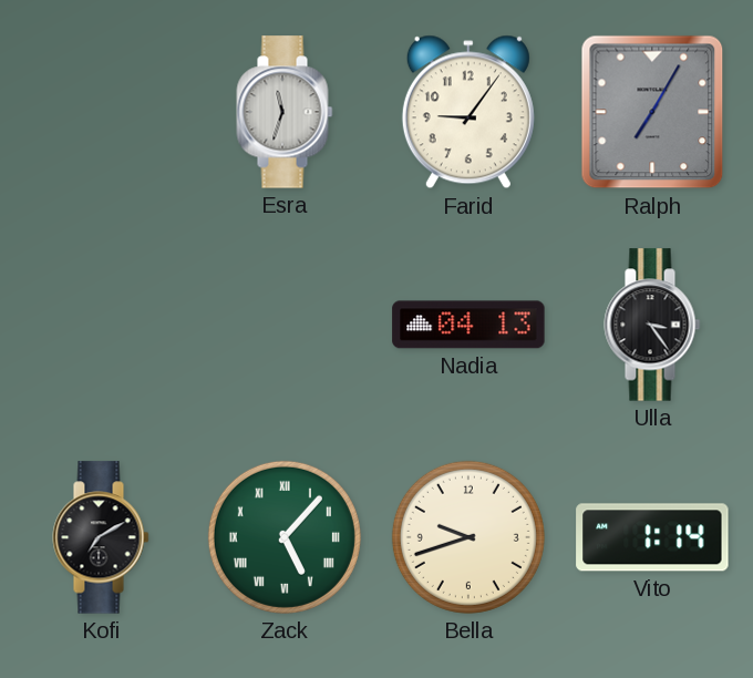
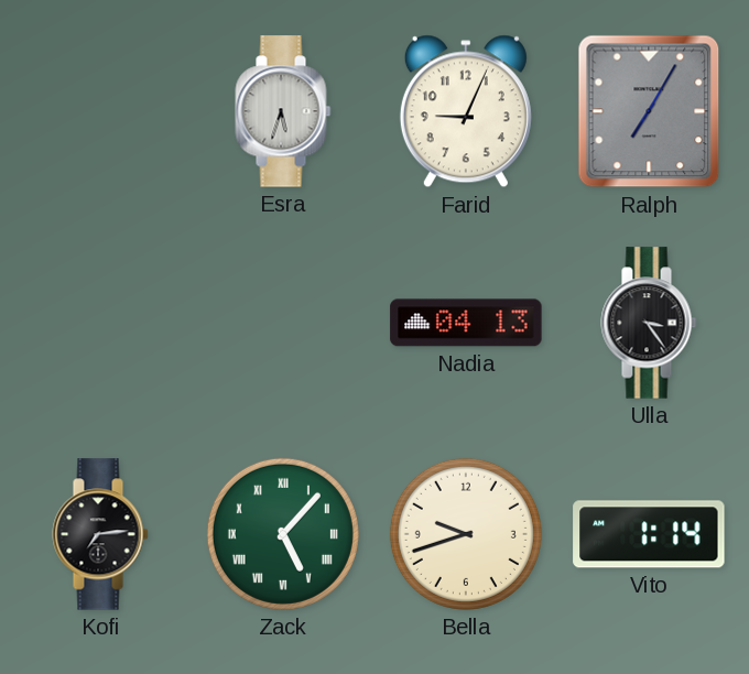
Esra: 11:33 -> 5:33 (283, 111)
Farid: 9:06 -> 9:04 (466, 111)
Kofi: 7:10 -> 7:14 (100, 534)
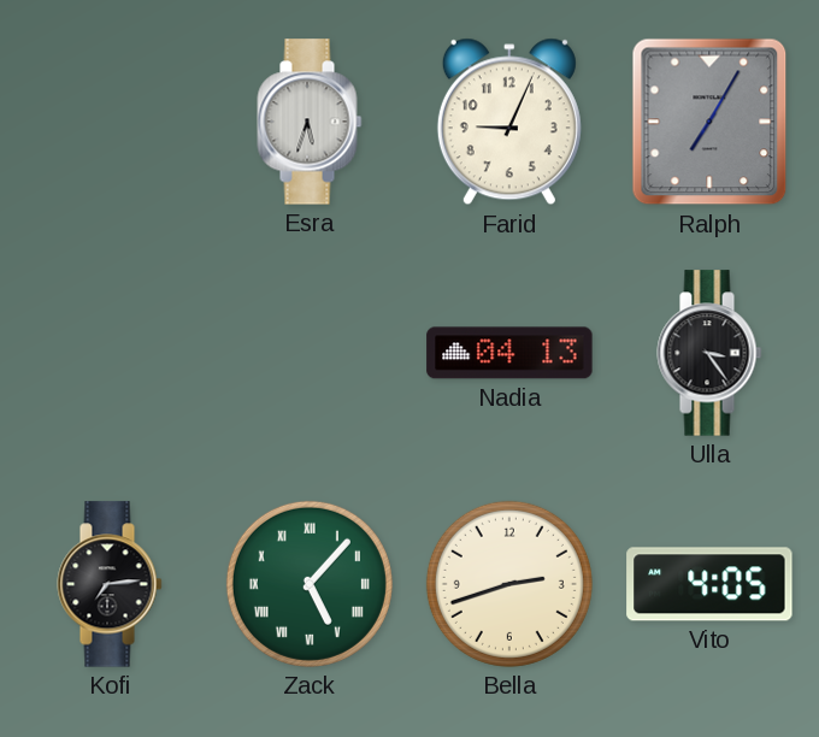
Bella: 9:42 -> 2:42 (509, 584)
Vito: 1:14 -> 4:05 (709, 584)
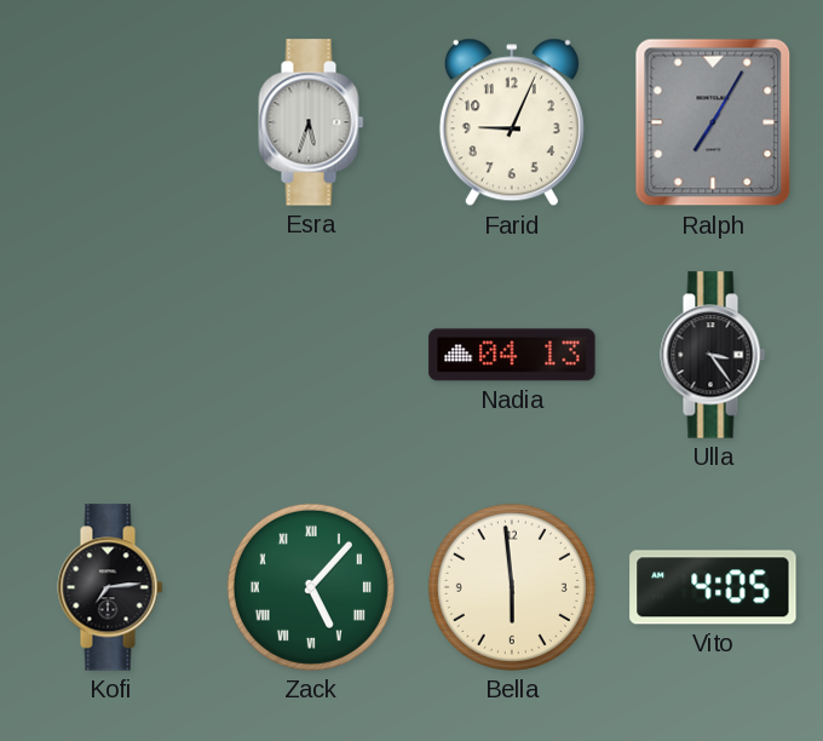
Bella: 2:42 -> 5:59 (512, 587)
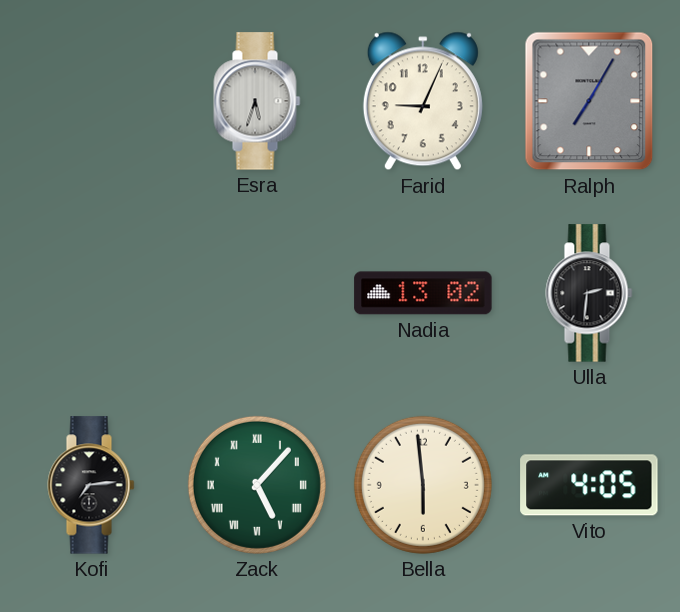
Nadia: 04:13 -> 13:02 (423, 293)
Ulla: 3:24 -> 2:31 (589, 293)
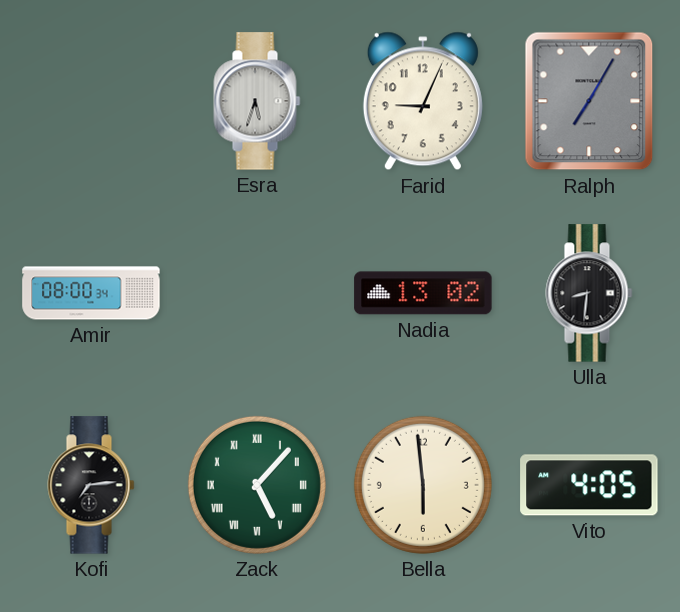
Amir: none -> 08:00 (91, 293)
Ulla: 2:31 -> 8:31 (589, 293)
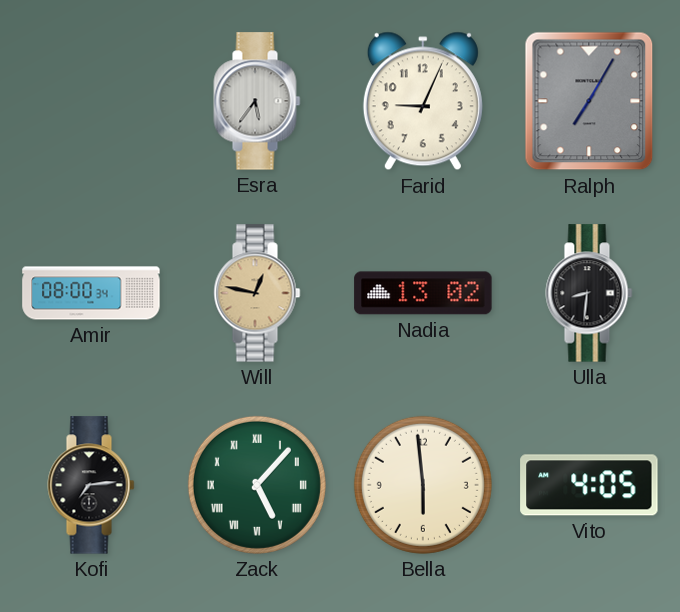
Esra: 5:33 -> 5:36 (257, 101)
Will: none -> 12:47 (257, 293)
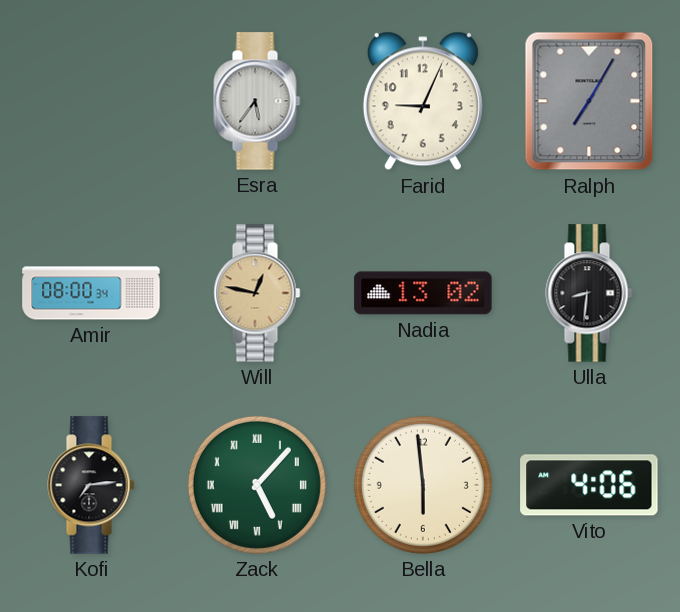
Vito: 4:05 -> 4:06 (589, 485)
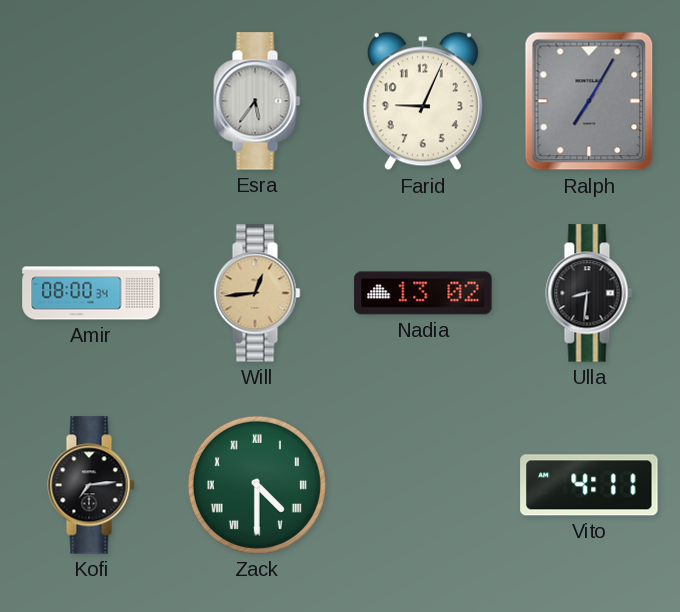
Will: 12:47 -> 12:44 (257, 293)
Zack: 5:07 -> 4:30 (257, 485)
Bella: 5:59 -> none (423, 485)
Vito: 4:06 -> 4:11 (589, 485)
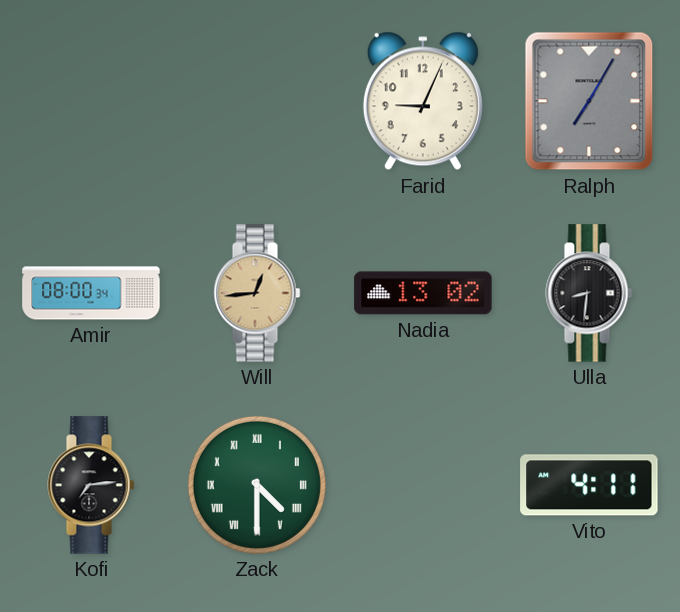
Esra: 5:36 -> none (257, 101)
